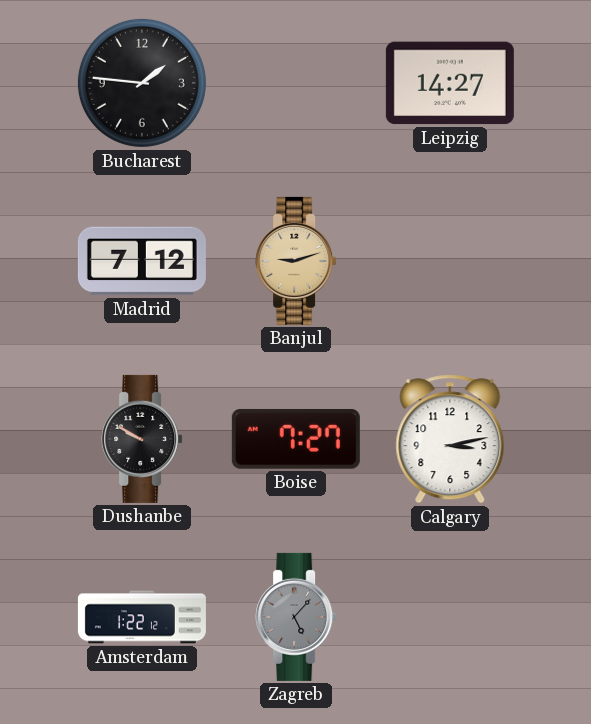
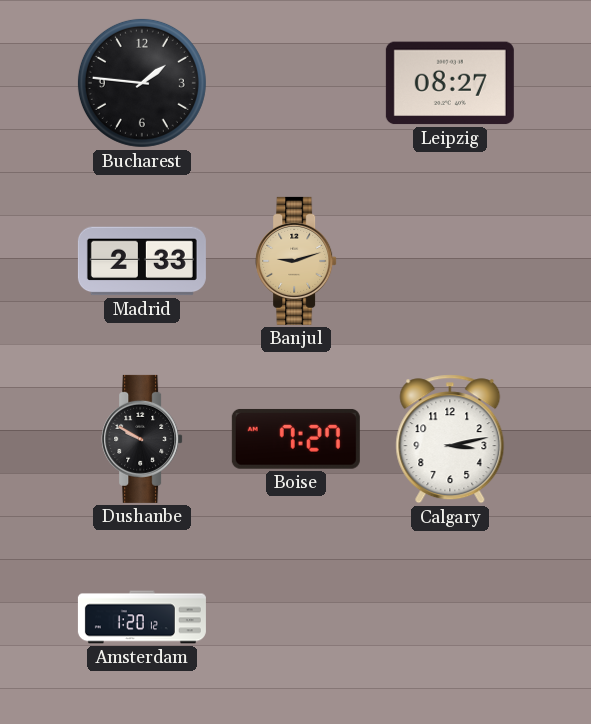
Leipzig: 14:27 -> 08:27 (450, 83)
Madrid: 7:12 -> 2:33 (142, 261)
Amsterdam: 1:22 -> 1:20 (142, 617)
Zagreb: 5:07 -> none (296, 617)
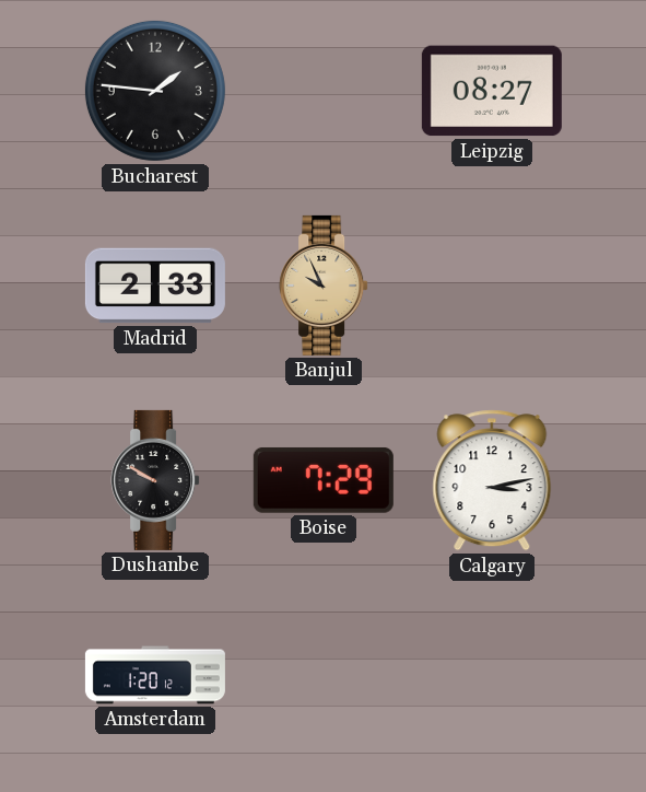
Banjul: 9:12 -> 9:56 (324, 286)
Boise: 7:27 -> 7:29 (324, 480)
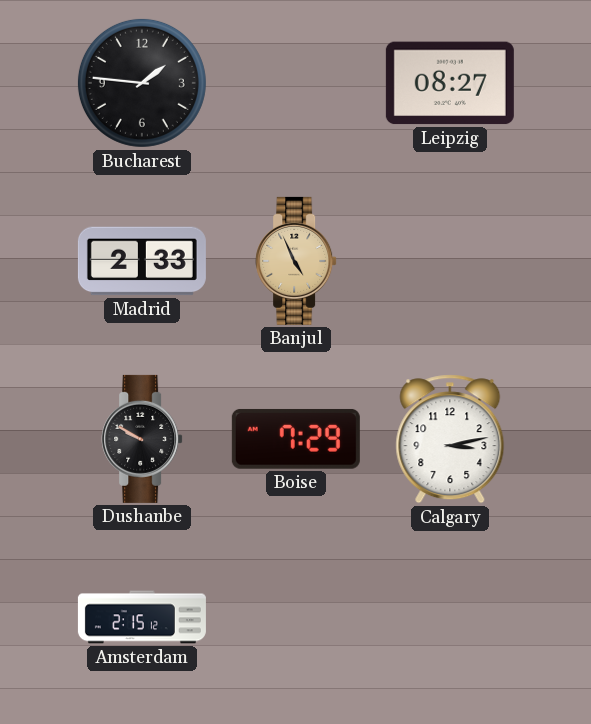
Banjul: 9:56 -> 4:56 (296, 261)
Amsterdam: 1:20 -> 2:15 (142, 617)
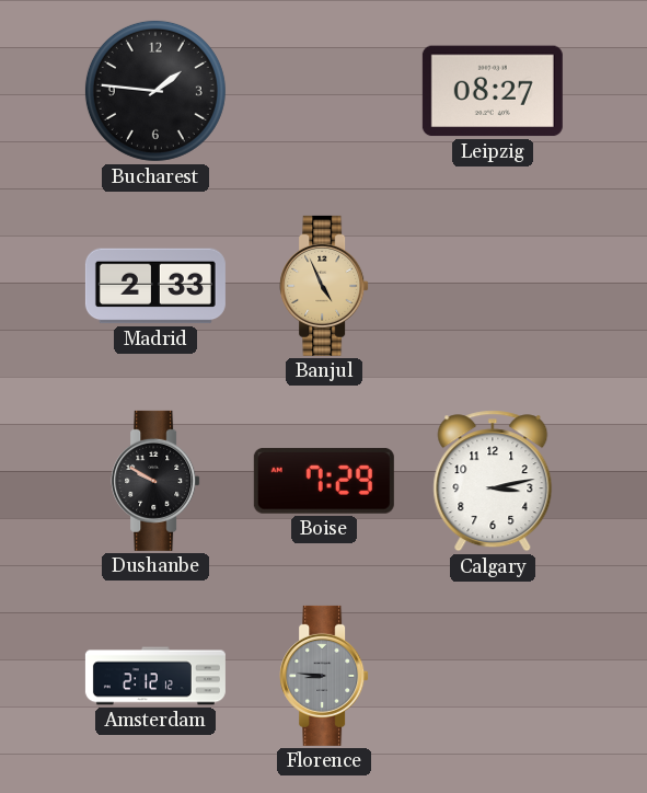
Amsterdam: 2:15 -> 2:12 (155, 676)
Florence: none -> 8:46 (324, 676)
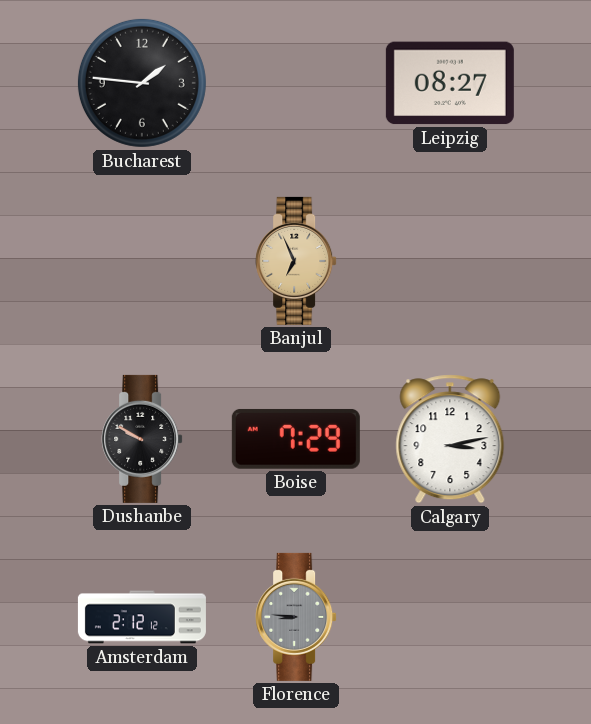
Madrid: 2:33 -> none (155, 286)
Banjul: 4:56 -> 6:56 (296, 261)
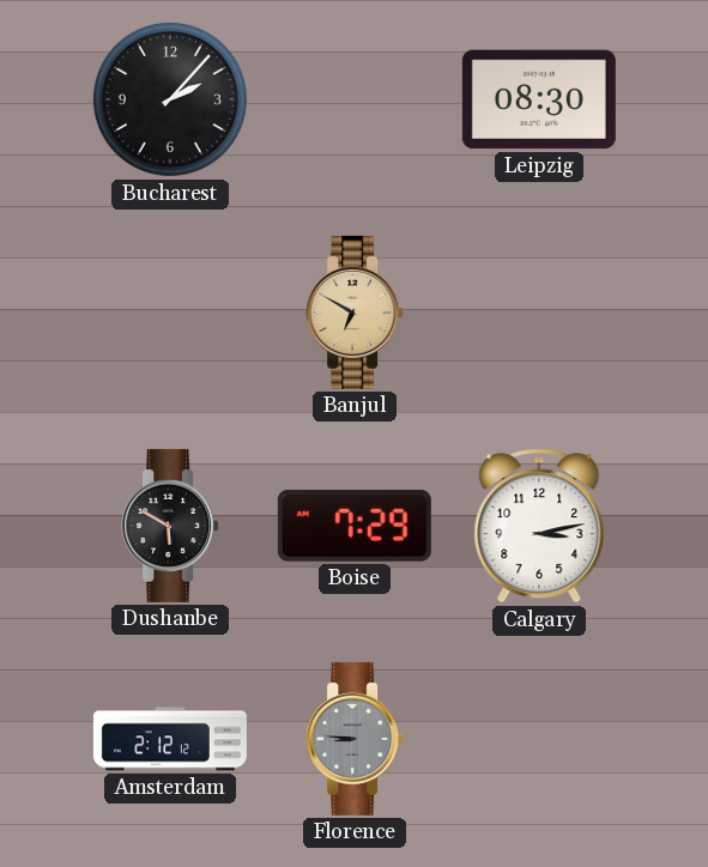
Bucharest: 1:46 -> 2:07 (170, 99)
Leipzig: 08:27 -> 08:30 (539, 99)
Banjul: 6:56 -> 6:50 (355, 313)
Dushanbe: 9:50 -> 5:50 (170, 526)
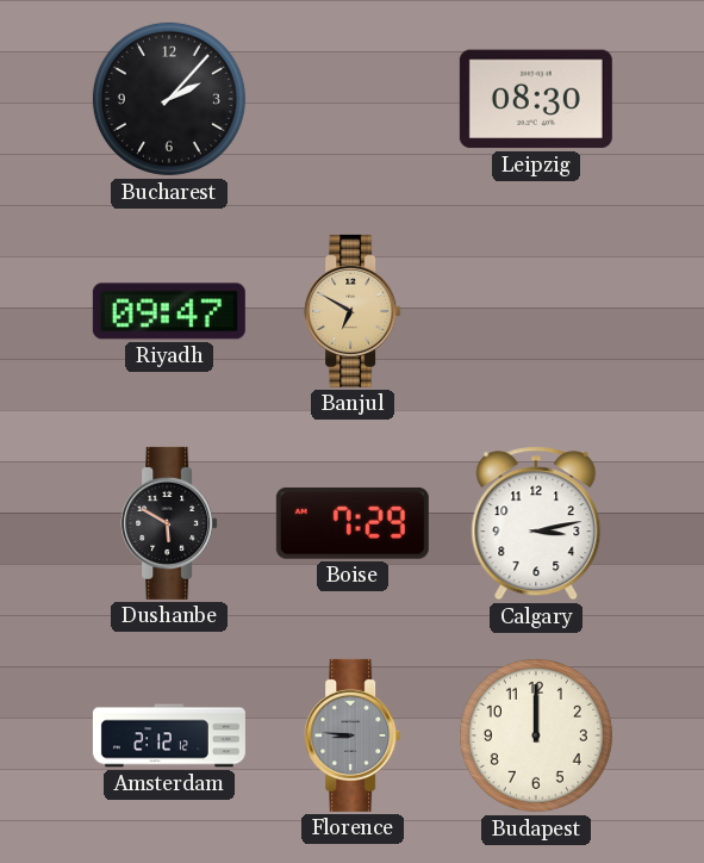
Riyadh: none -> 09:47 (169, 311)
Budapest: none -> 12:00 (536, 735)
